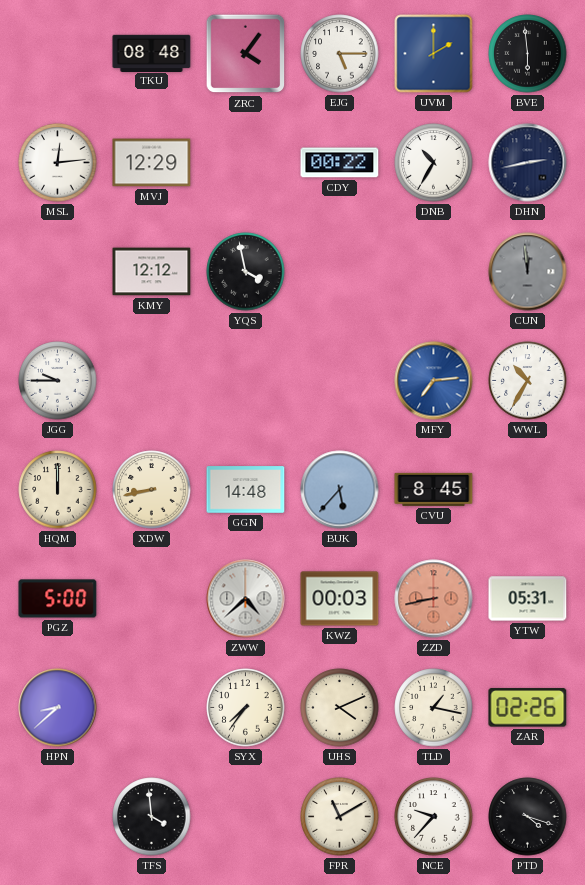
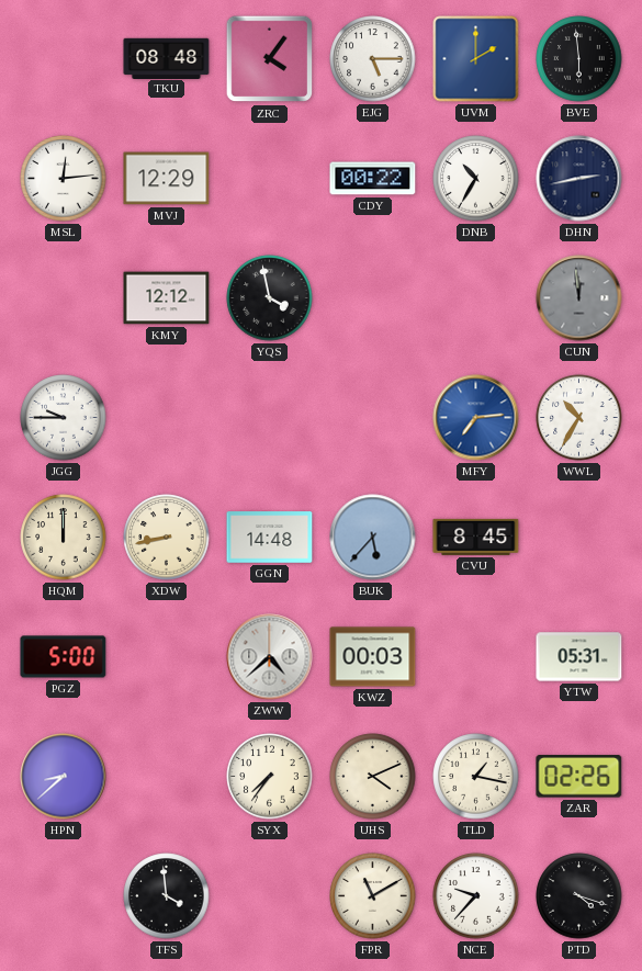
ZZD: 8:43 -> none (434, 599)
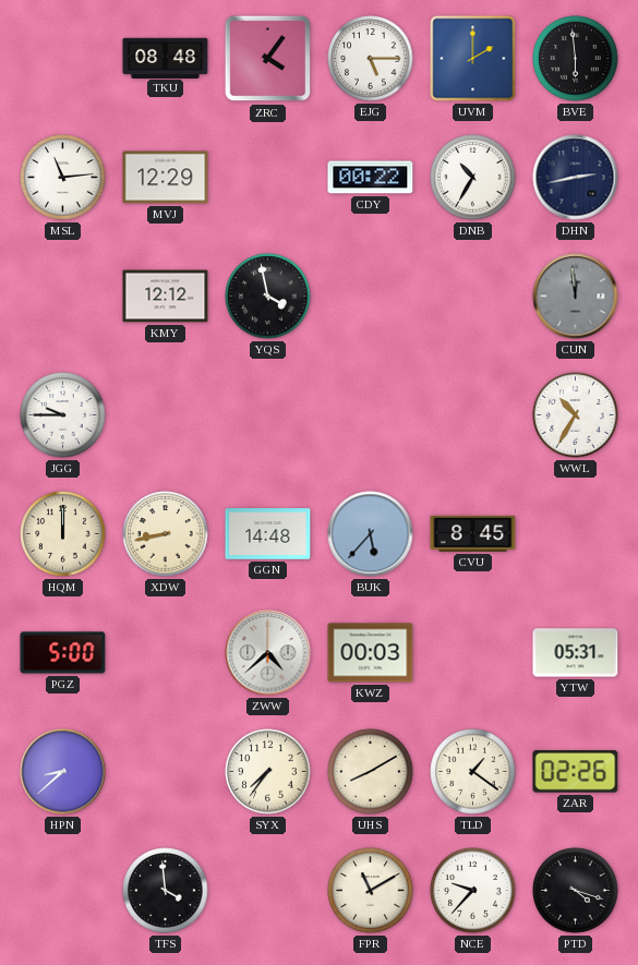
MSL: 12:14 -> 11:14 (63, 178)
MFY: 7:14 -> none (476, 418)
UHS: 4:11 -> 8:10 (371, 772)
TLD: 1:17 -> 1:21 (473, 772)
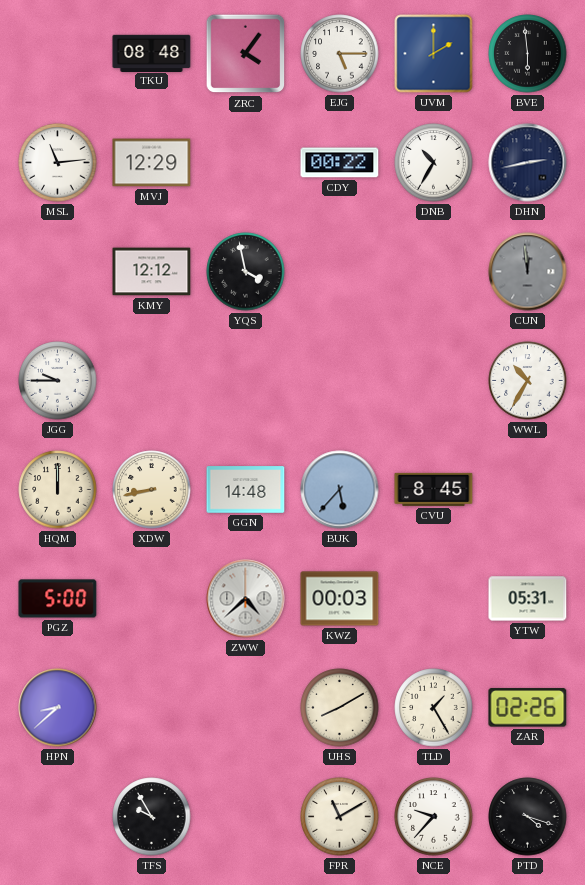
SYX: 7:36 -> none (268, 772)
TLD: 1:21 -> 1:25 (434, 708)
TFS: 3:59 -> 9:55 (152, 817)
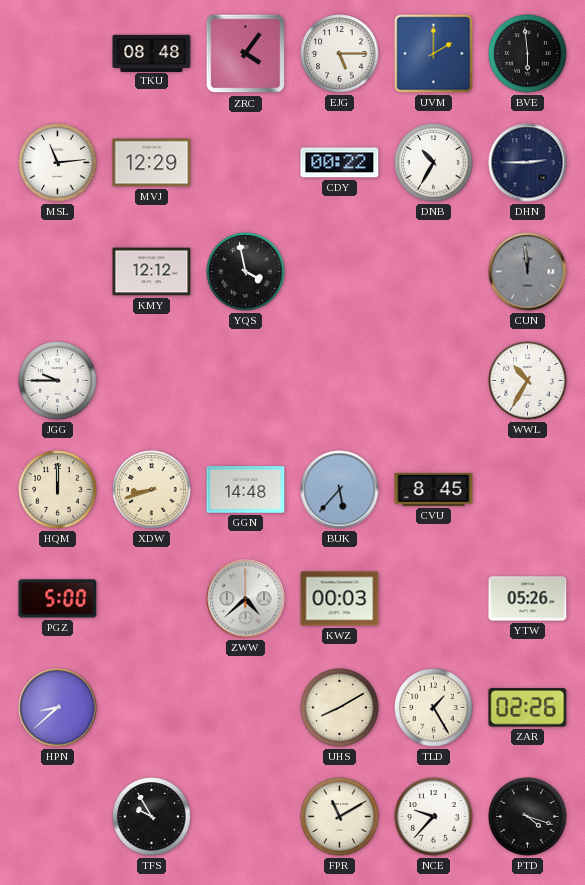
DHN: 2:43 -> 2:45 (528, 163)
XDW: 8:43 -> 8:42 (152, 490)
YTW: 05:31 -> 05:26 (528, 599)
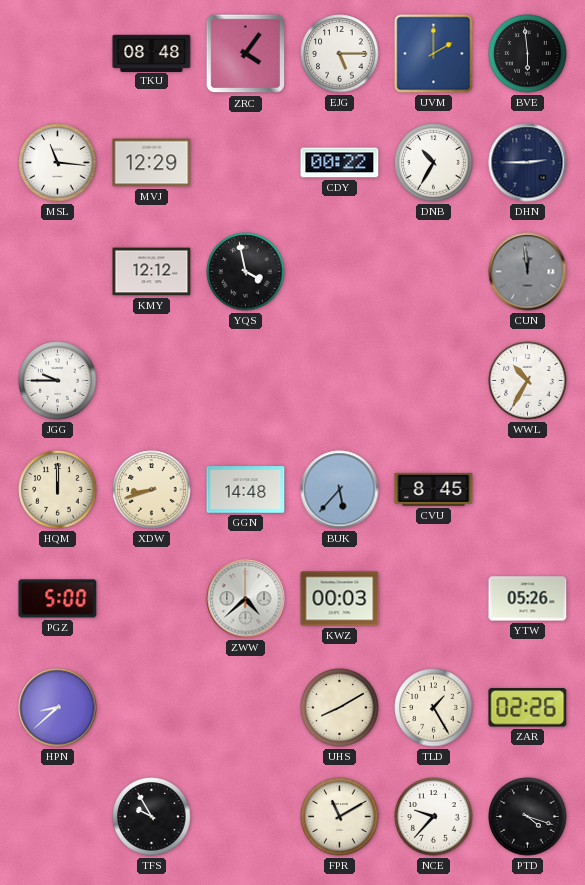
MSL: 11:14 -> 11:16 (58, 163)
